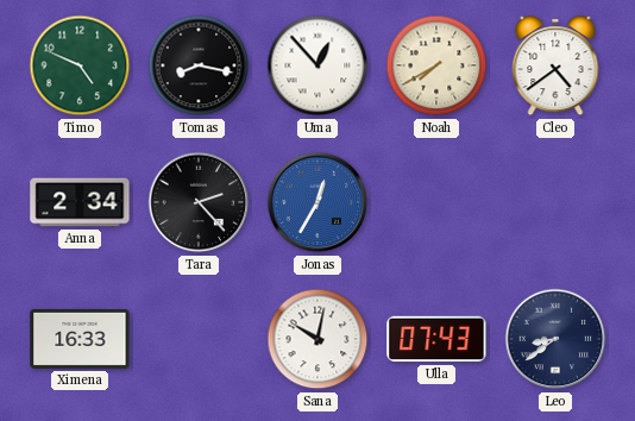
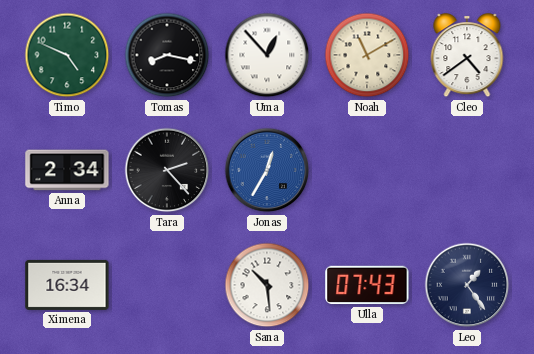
Noah: 7:40 -> 11:10 (367, 55)
Ximena: 16:33 -> 16:34 (67, 285)
Sana: 10:02 -> 10:29 (267, 285)
Leo: 8:39 -> 1:24 (467, 285)
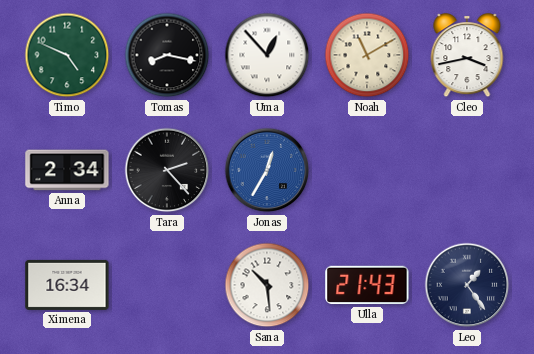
Cleo: 4:39 -> 3:43 (467, 56)
Ulla: 07:43 -> 21:43 (367, 285)
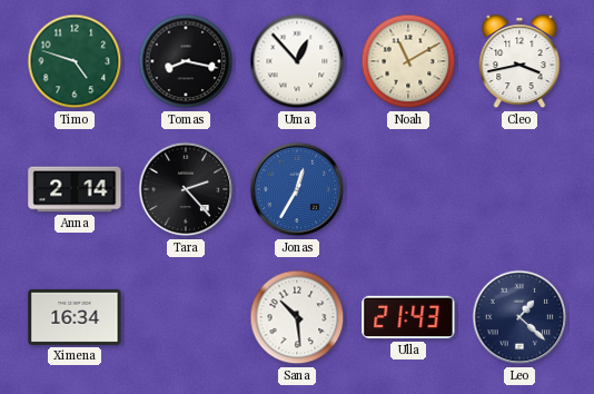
Timo: 4:49 -> 4:48 (75, 61)
Anna: 2:34 -> 2:14 (75, 189)
Leo: 1:24 -> 1:22 (519, 317)
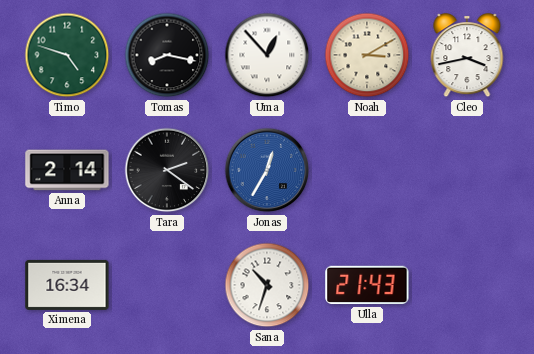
Noah: 11:10 -> 3:10 (367, 55)
Tara: 2:23 -> 2:21 (167, 170)
Sana: 10:29 -> 10:33 (267, 285)
Leo: 1:22 -> none (519, 317)
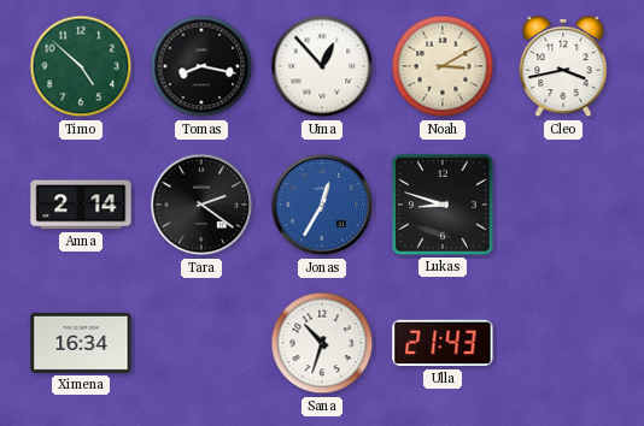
Timo: 4:48 -> 4:52 (81, 66)
Lukas: none -> 8:48 (444, 206)
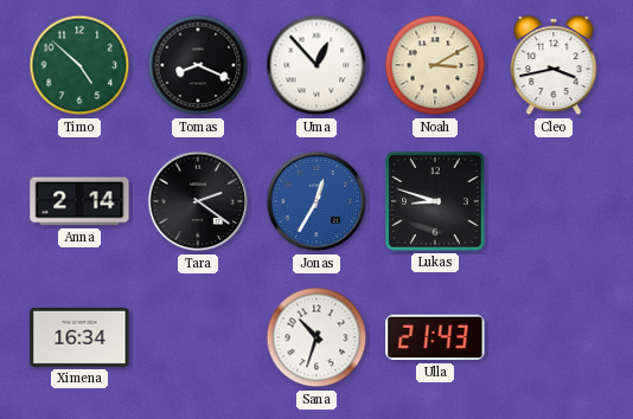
Tomas: 8:17 -> 8:19 (198, 65)
